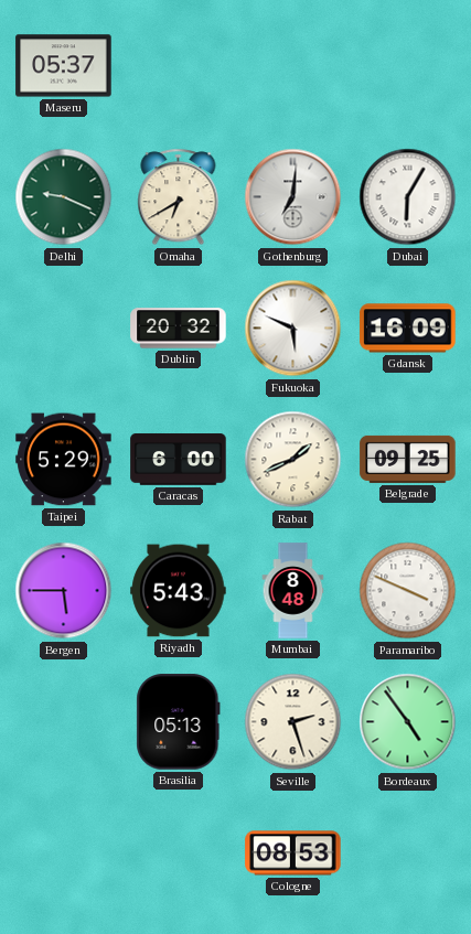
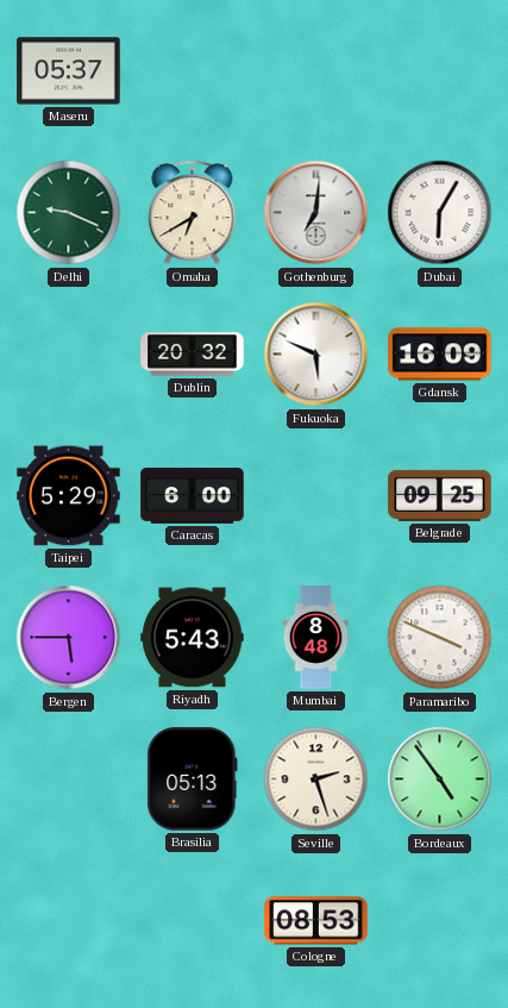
Rabat: 1:41 -> none (293, 460)
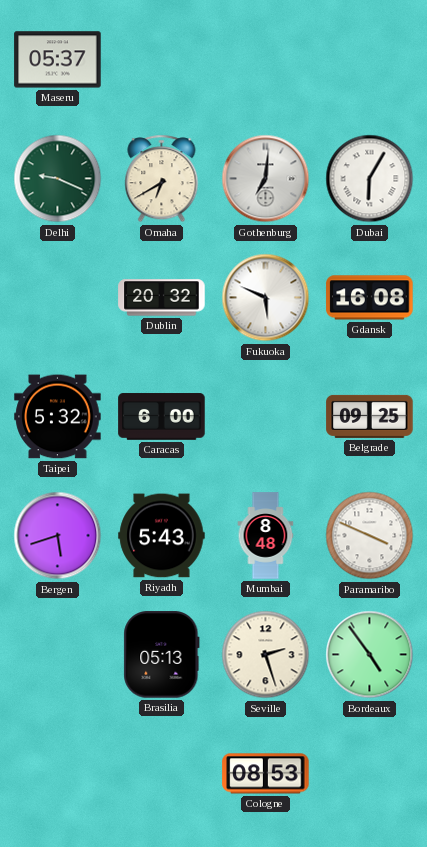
Gdansk: 16:09 -> 16:08 (370, 298)
Taipei: 5:29 -> 5:32 (58, 417)
Bergen: 5:45 -> 5:42 (58, 536)
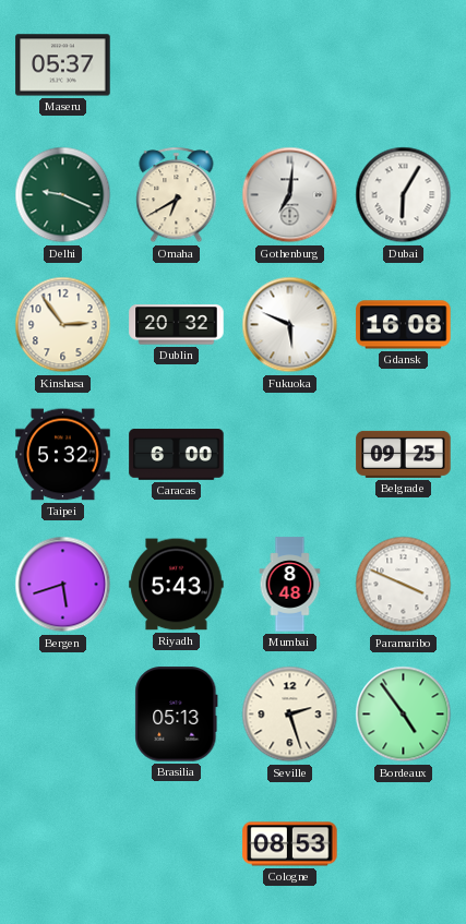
Kinshasa: none -> 2:54 (63, 325)
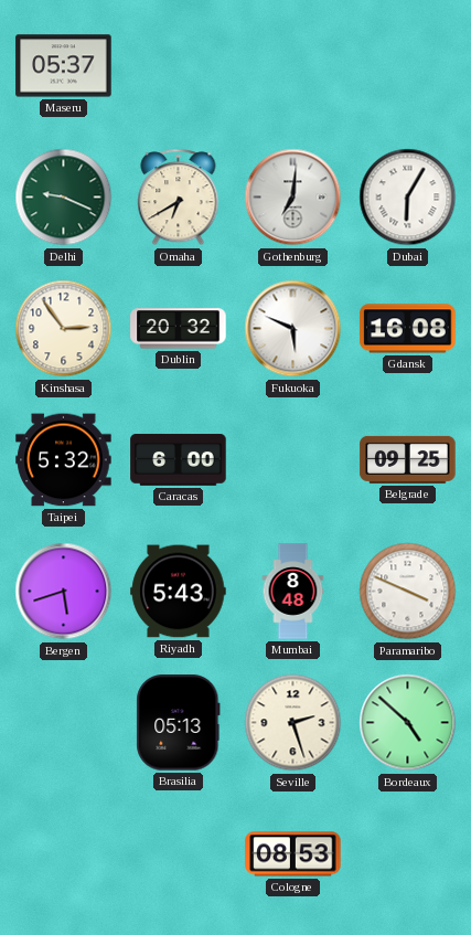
Bordeaux: 4:54 -> 4:52 (408, 723)
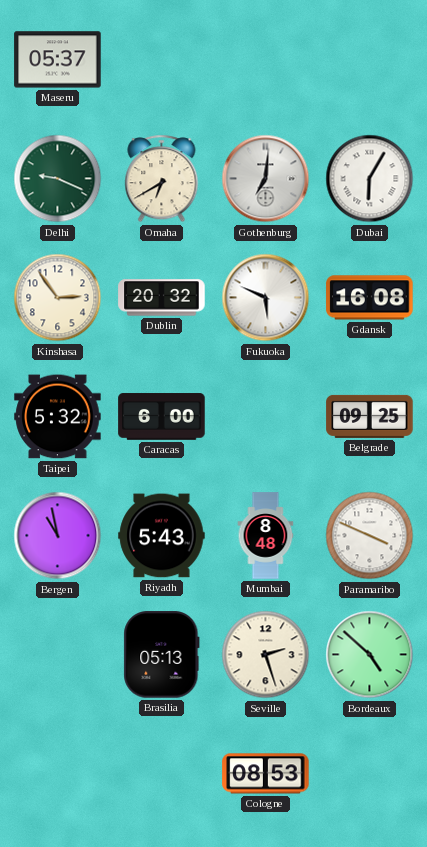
Bergen: 5:42 -> 10:58 (58, 536)
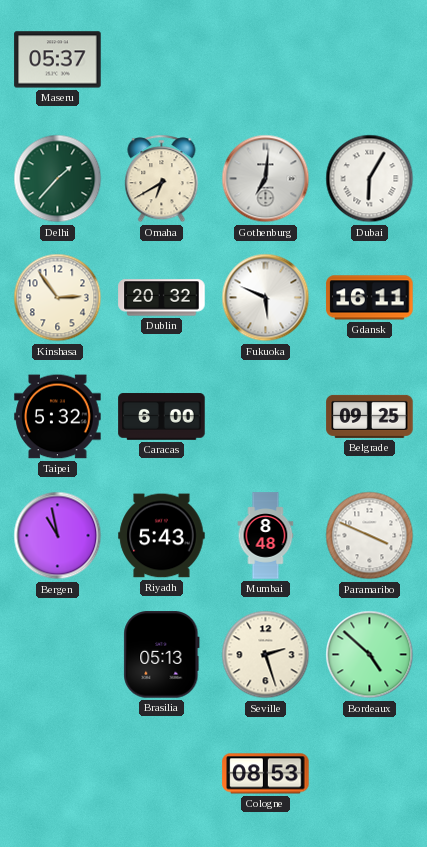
Delhi: 9:19 -> 1:37 (58, 179)
Gdansk: 16:08 -> 16:11 (370, 298)
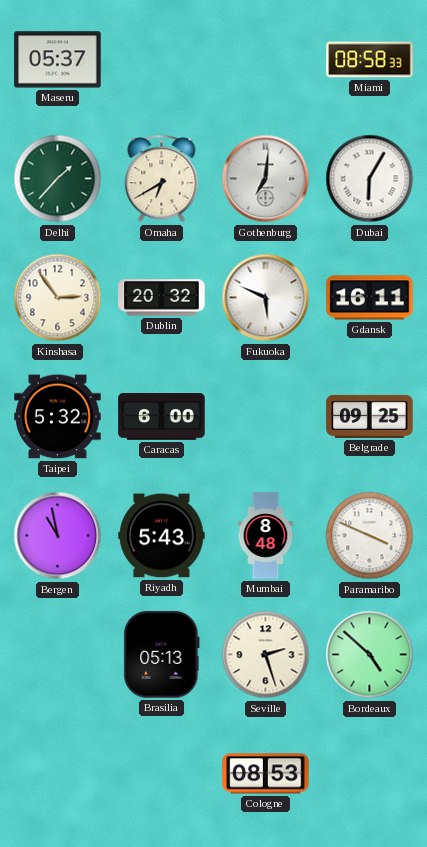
Miami: none -> 08:58 (370, 60)
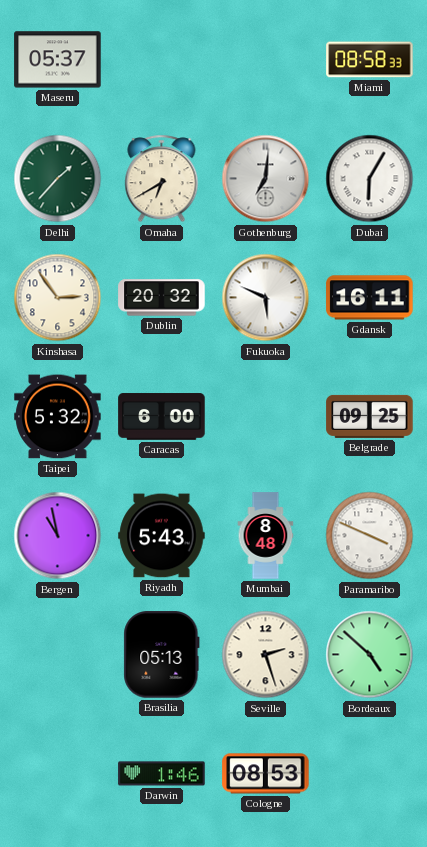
Darwin: none -> 1:46 (162, 774)
